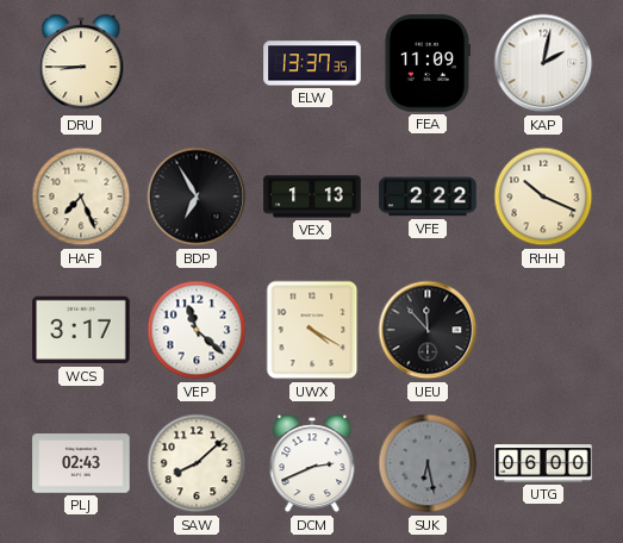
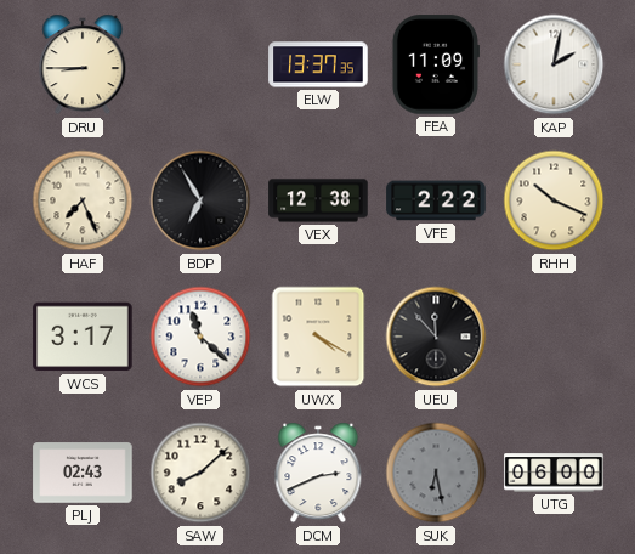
VEX: 1:13 -> 12:38 (318, 200)
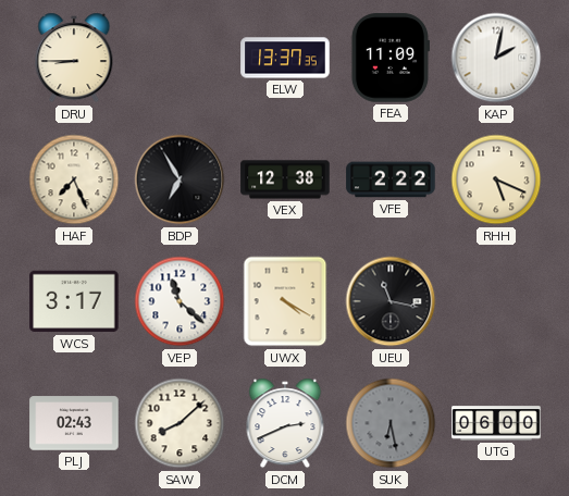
RHH: 10:19 -> 5:19 (496, 179)
UEU: 11:53 -> 11:17 (391, 301)
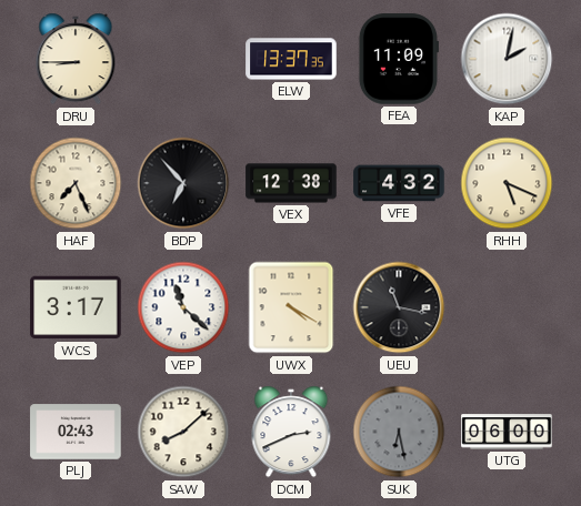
BDP: 6:55 -> 6:53 (183, 183)
VFE: 2:22 -> 4:32 (399, 183)
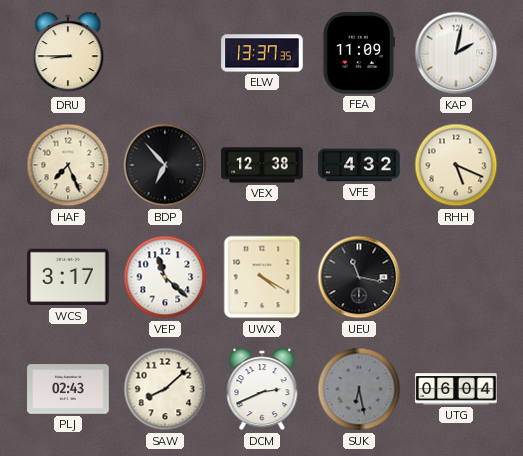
UTG: 06:00 -> 06:04 (456, 389)
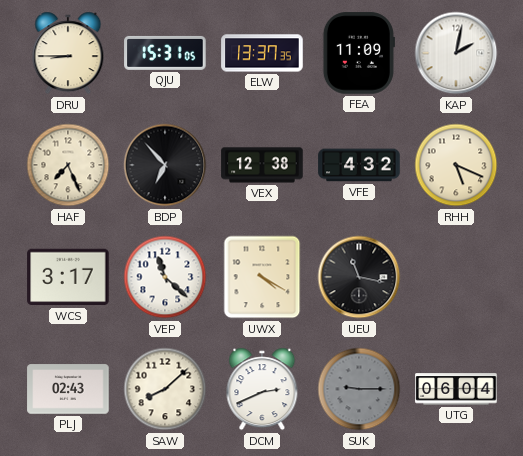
QJU: none -> 15:31 (165, 53)
SUK: 6:28 -> 9:15 (359, 389)
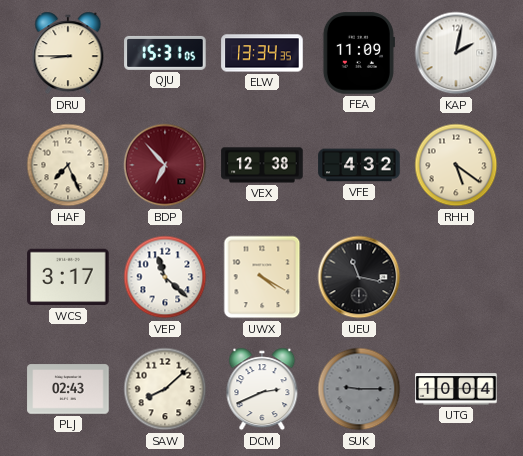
ELW: 13:37 -> 13:34 (262, 53)
BDP dial: black -> burgundy (165, 165)
RHH: 5:19 -> 5:21 (456, 165)
UTG: 06:04 -> 10:04 (456, 389)
